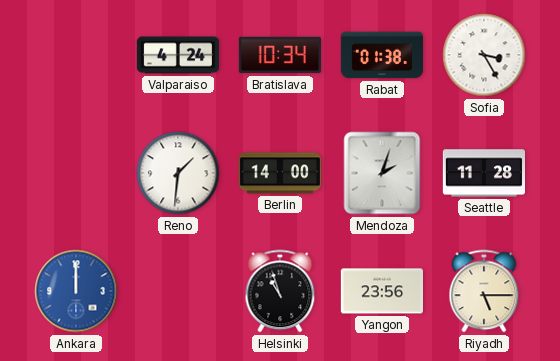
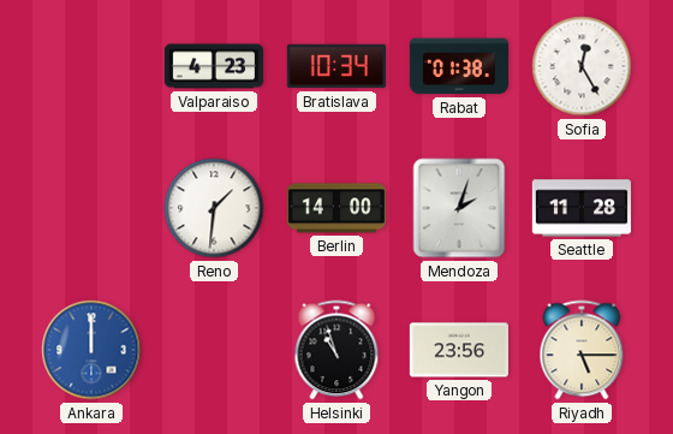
Valparaiso: 4:24 -> 4:23 (213, 66)
Sofia: 3:25 -> 12:25 (582, 66)
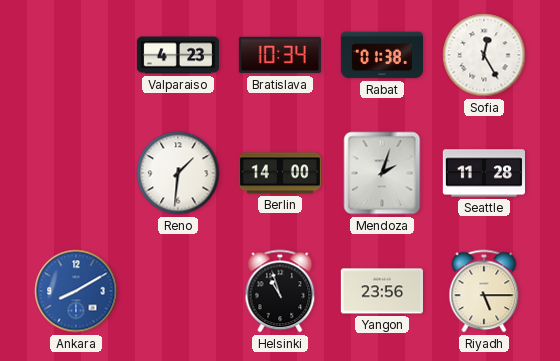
Ankara: 12:00 -> 8:10 (76, 291)
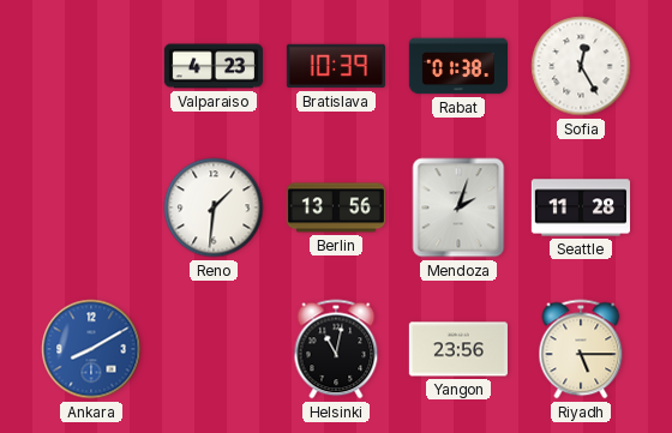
Bratislava: 10:34 -> 10:39 (336, 66)
Berlin: 14:00 -> 13:56 (336, 208)
Helsinki: 10:57 -> 11:02 (336, 349)
